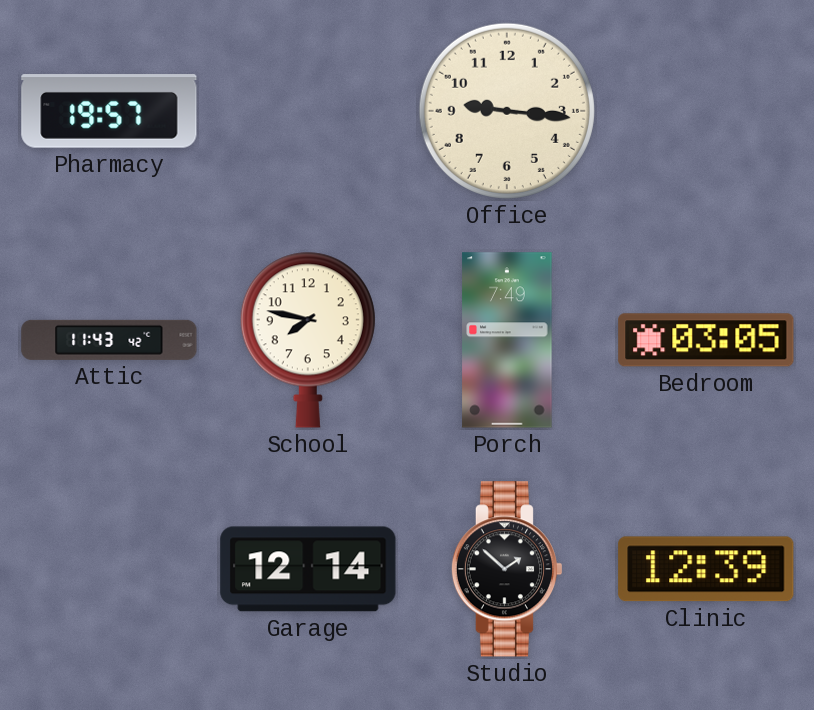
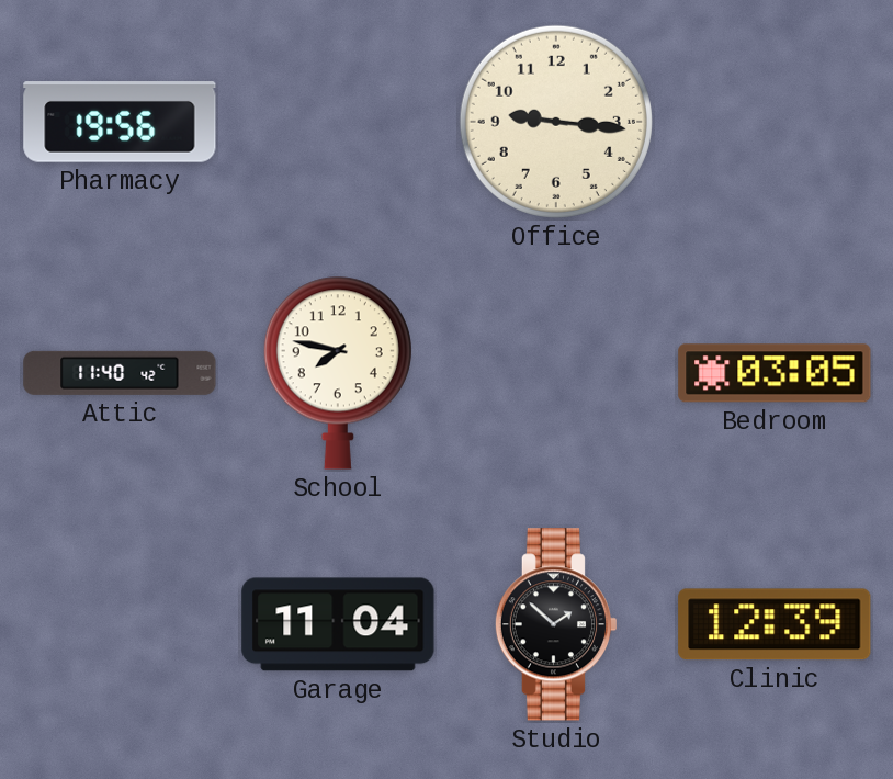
Pharmacy: 19:57 -> 19:56 (120, 122)
Attic: 11:43 -> 11:40 (120, 373)
Porch: 7:49 -> none (507, 340)
Garage: 12:14 -> 11:04 (338, 624)
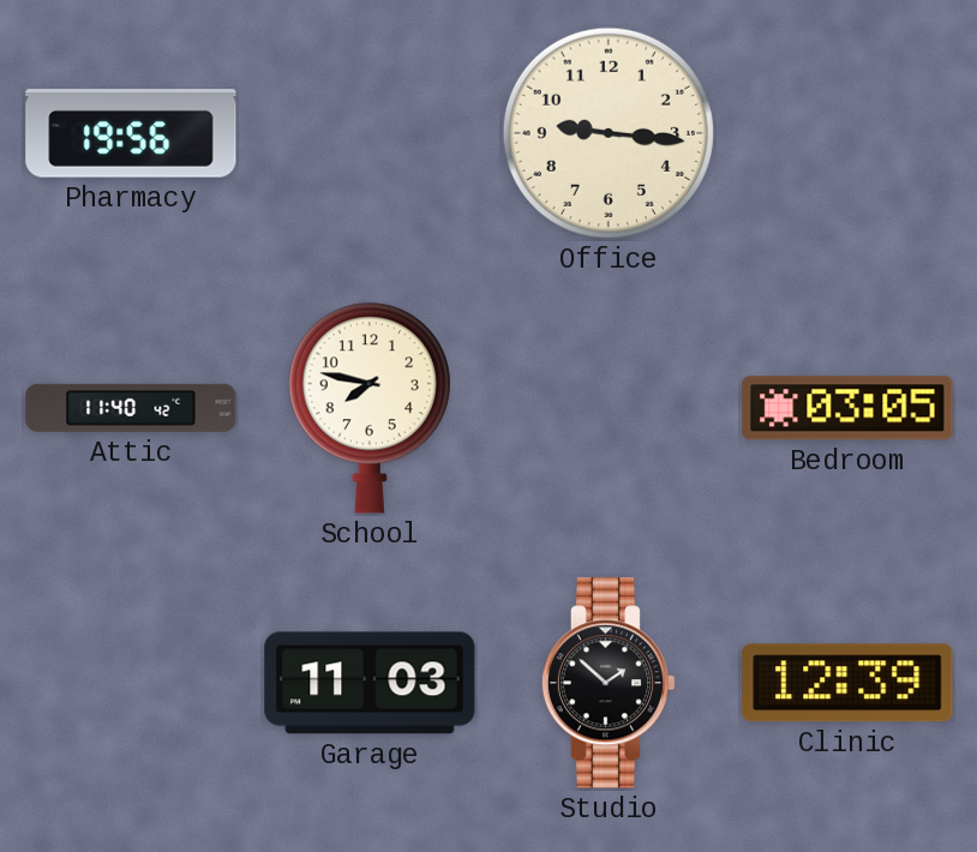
Garage: 11:04 -> 11:03 (370, 683)
